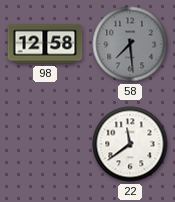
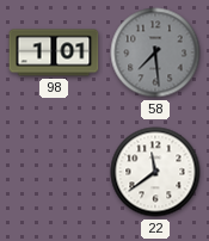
98: 12:58 -> 1:01 (54, 52)
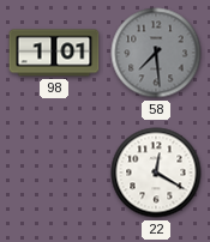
22: 11:39 -> 12:20 (156, 173)
